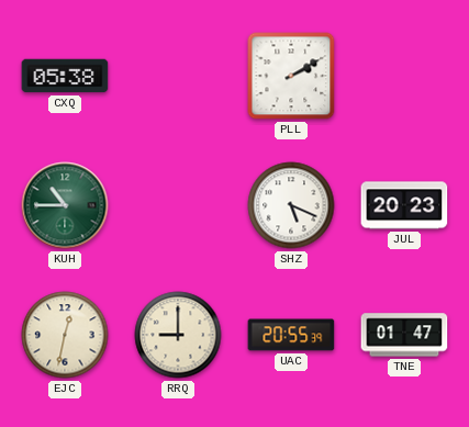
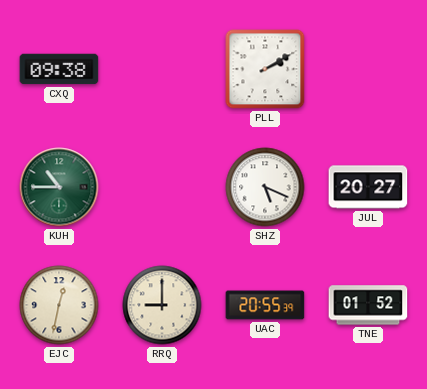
CXQ: 05:38 -> 09:38 (59, 69)
JUL: 20:23 -> 20:27 (368, 187)
TNE: 01:47 -> 01:52 (368, 305)
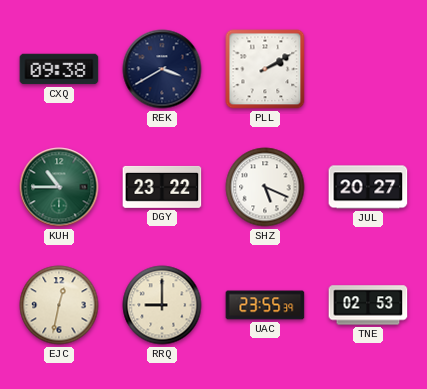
REK: none -> 3:40 (162, 69)
DGY: none -> 23:22 (162, 187)
UAC: 20:55 -> 23:55 (265, 305)
TNE: 01:52 -> 02:53 (368, 305)
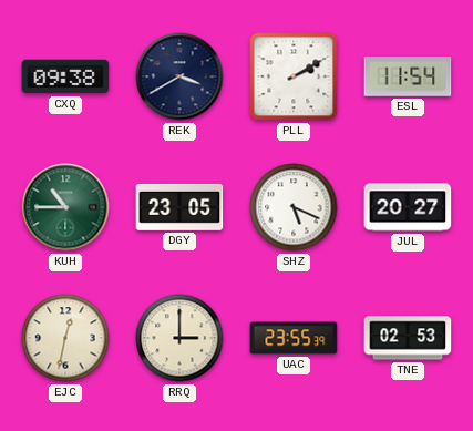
ESL: none -> 11:54 (408, 76)
DGY: 23:22 -> 23:05 (179, 207)
RRQ: 9:00 -> 3:00 (179, 338)
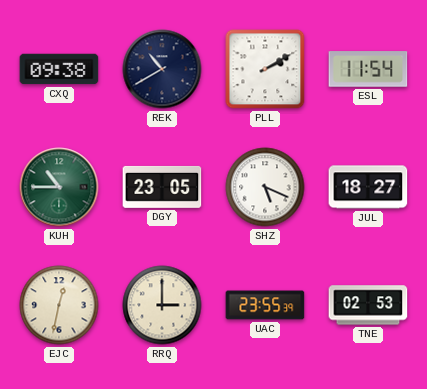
REK: 3:40 -> 10:40 (162, 69)
JUL: 20:27 -> 18:27 (368, 187)
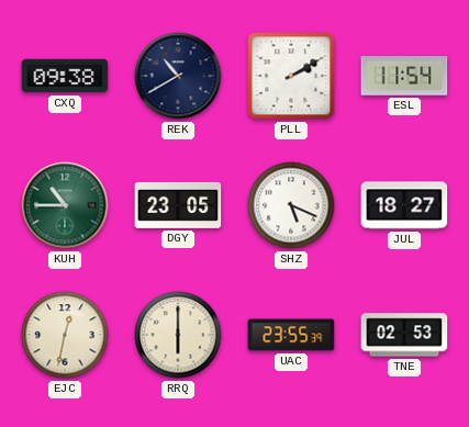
RRQ: 3:00 -> 6:00 (178, 335)
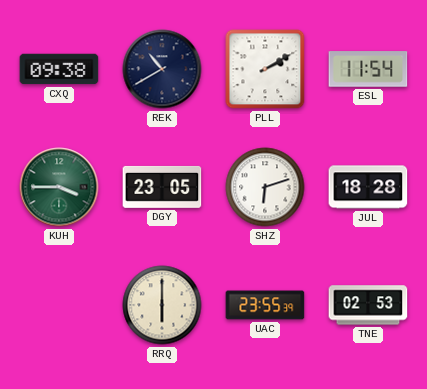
KUH: 10:45 -> 3:45 (59, 187)
SHZ: 5:19 -> 6:12 (265, 187)
JUL: 18:27 -> 18:28 (368, 187)
EJC: 12:32 -> none (65, 335)
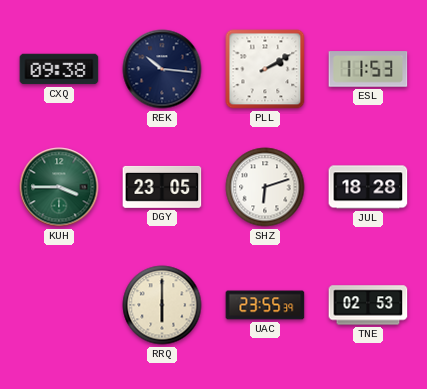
REK: 10:40 -> 10:16 (162, 69)
ESL: 11:54 -> 11:53 (368, 69)
